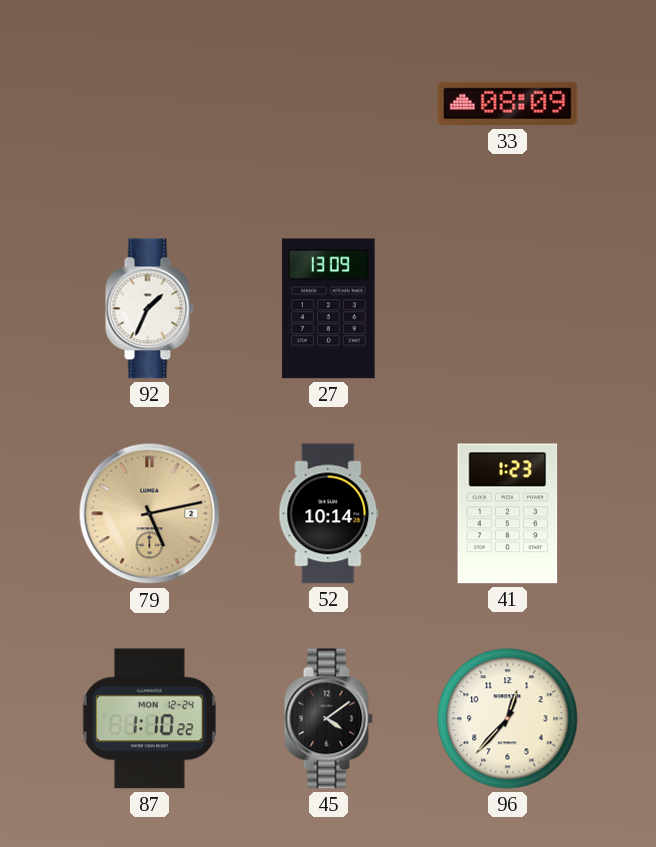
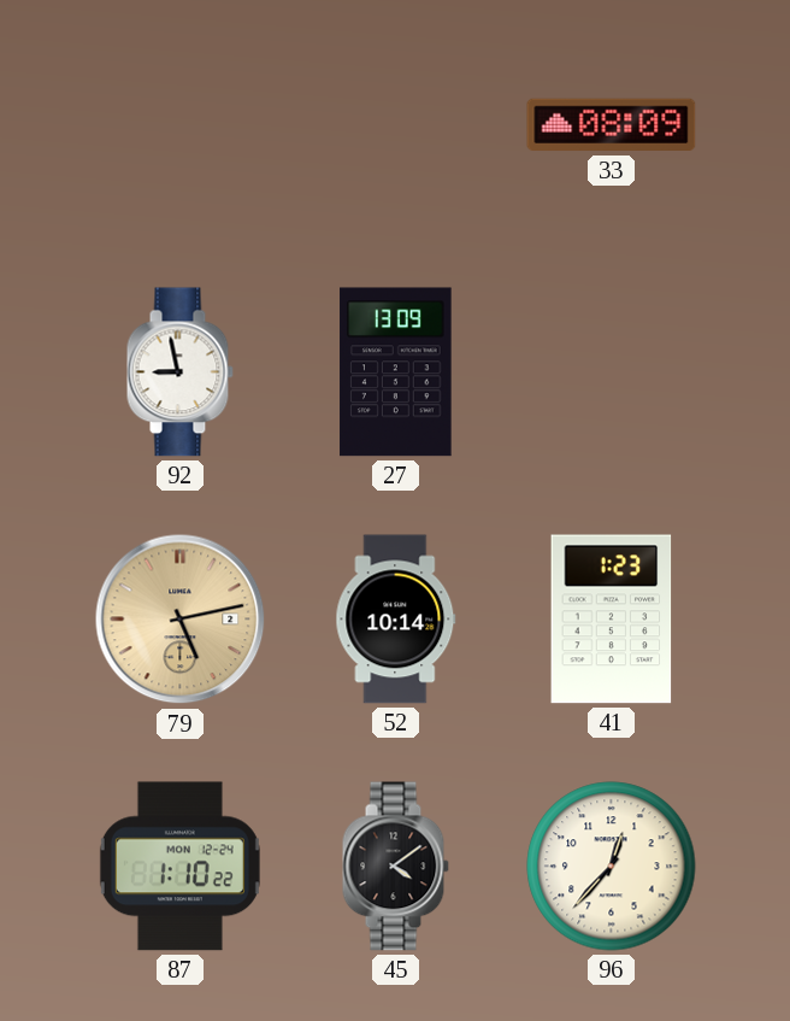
92: 1:34 -> 8:58 (179, 372)
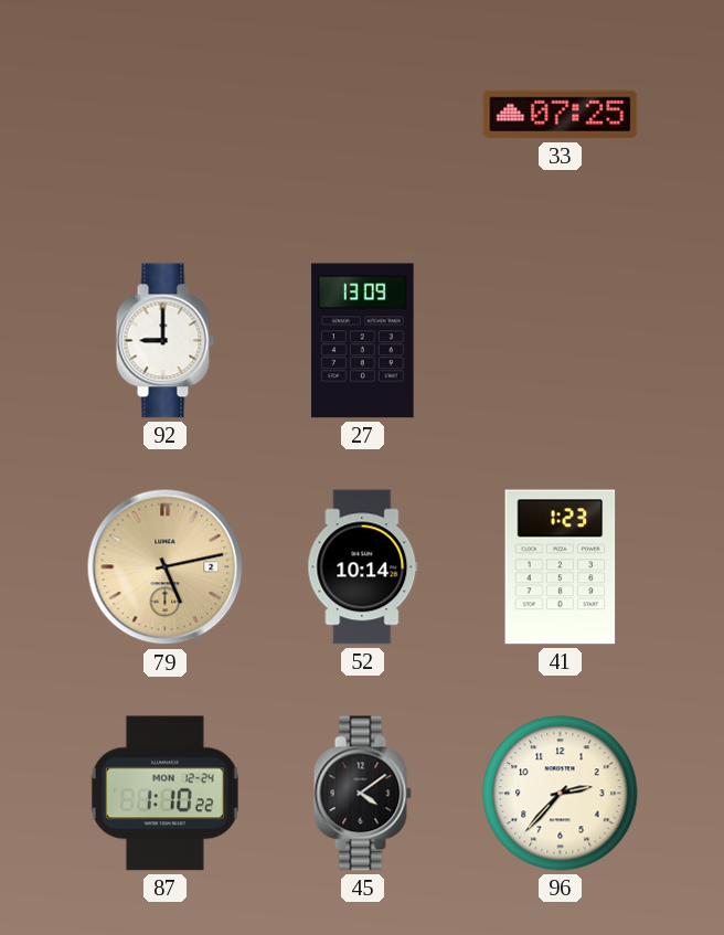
33: 08:09 -> 07:25 (561, 115)
92: 8:58 -> 9:00 (164, 341)
96: 12:37 -> 2:37 (561, 794)
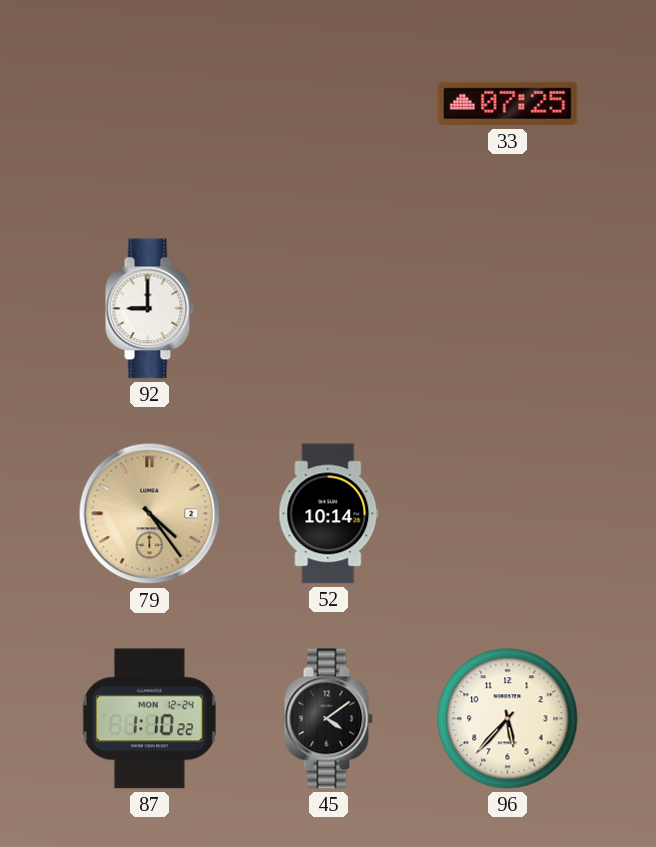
27: 13:09 -> none (363, 341)
79: 5:13 -> 4:24 (150, 514)
41: 1:23 -> none (561, 567)
96: 2:37 -> 5:37 (508, 719)
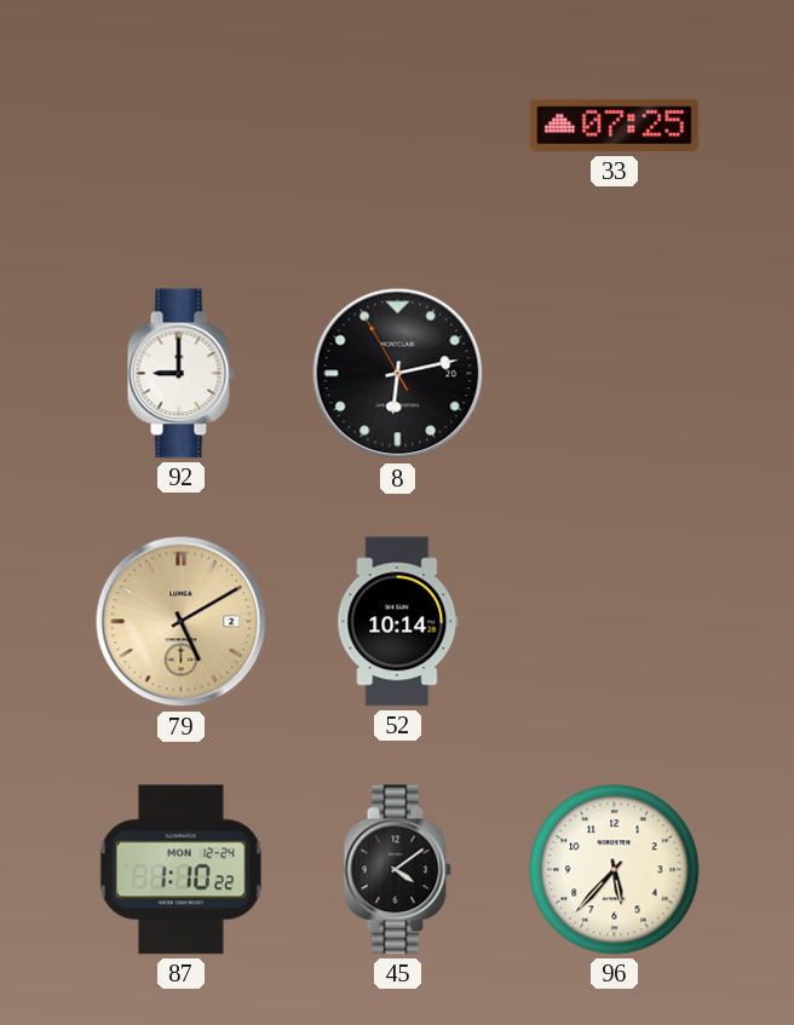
8: none -> 6:12 (398, 374)
79: 4:24 -> 5:10 (182, 622)
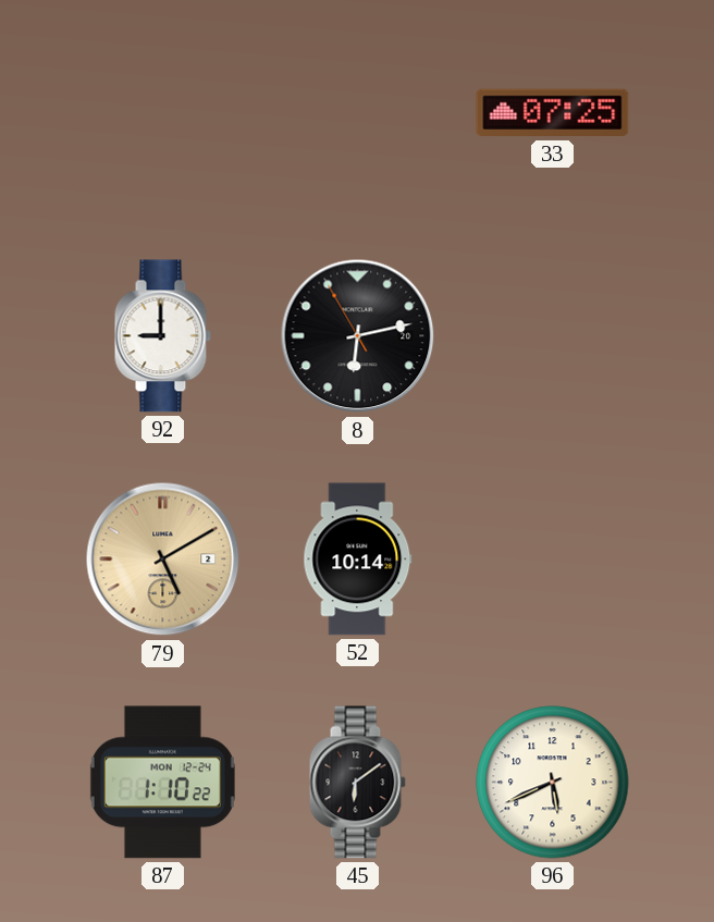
45: 4:09 -> 6:09 (357, 783)
96: 5:37 -> 5:41 (553, 783)
